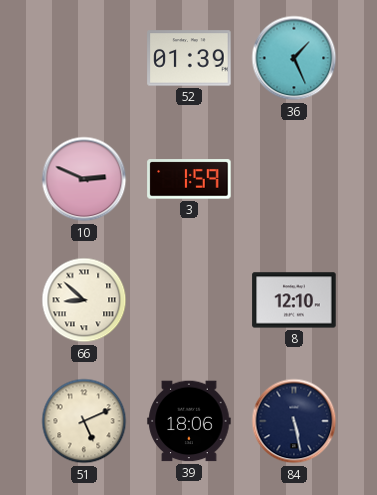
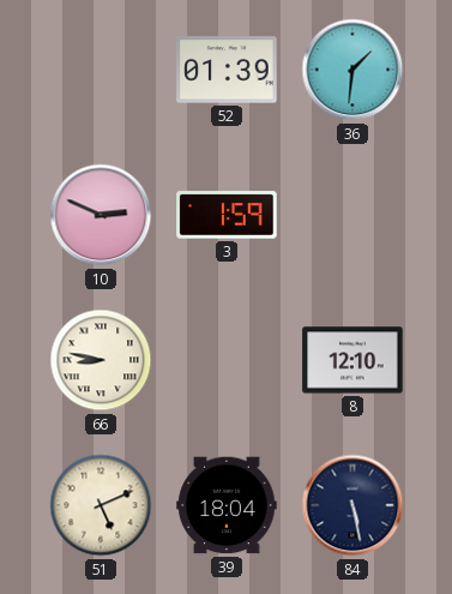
36: 1:26 -> 1:31 (352, 70)
66: 8:52 -> 8:47 (101, 360)
39: 18:06 -> 18:04 (227, 505)
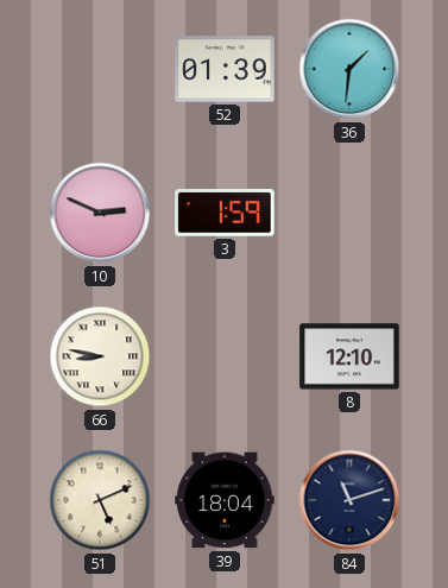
84: 5:28 -> 11:12 (349, 500)
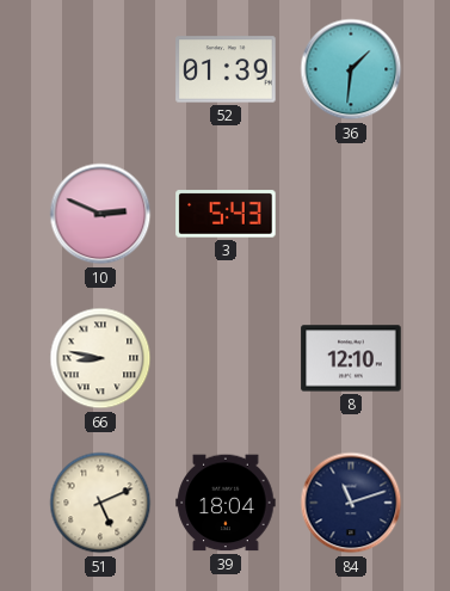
3: 1:59 -> 5:43 (226, 214)
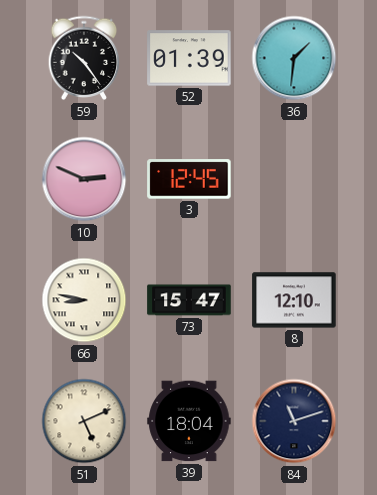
59: none -> 10:24 (84, 58)
3: 5:43 -> 12:45 (189, 179)
73: none -> 15:47 (189, 300)
